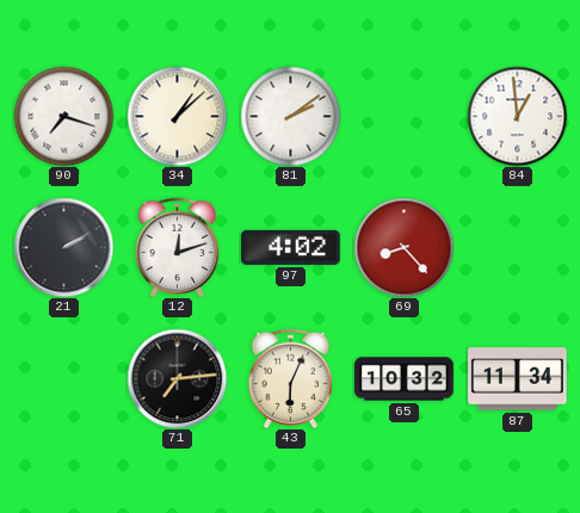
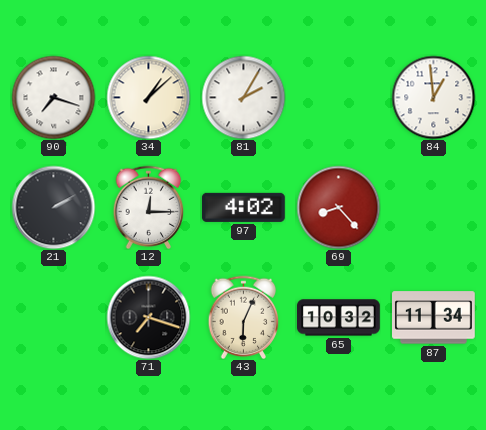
81: 2:09 -> 2:05 (243, 97)
12: 12:12 -> 12:15 (149, 207)
71: 7:14 -> 7:18 (148, 317)
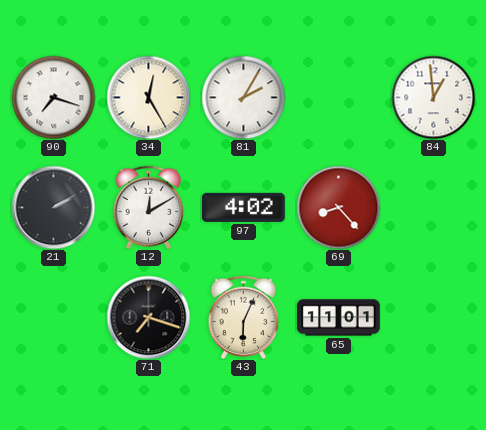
34: 1:08 -> 12:25 (148, 97)
12: 12:15 -> 12:10 (149, 207)
65: 10:32 -> 11:01 (339, 318)
87: 11:34 -> none (434, 318)
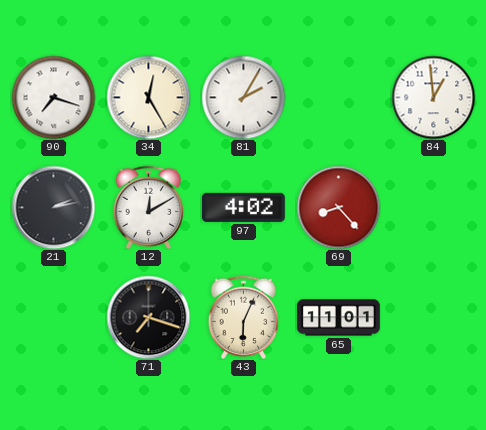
21: 2:10 -> 2:13 (53, 207)
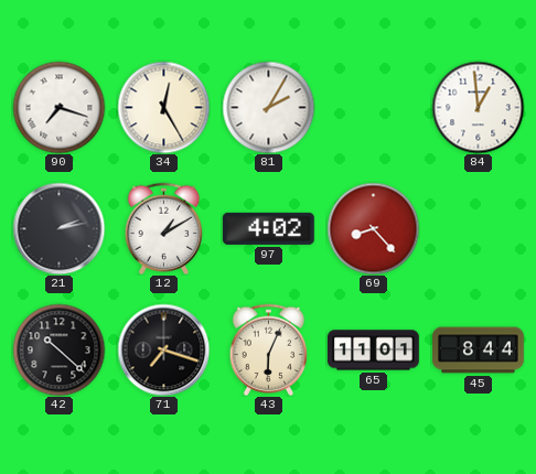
12: 12:10 -> 1:10 (164, 228)
42: none -> 10:22 (58, 349)
45: none -> 8:44 (479, 351)
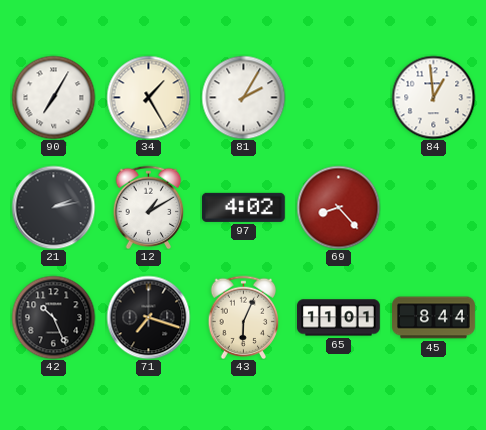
90: 7:18 -> 7:05 (53, 97)
34: 12:25 -> 1:25 (148, 97)
42: 10:22 -> 10:26 (53, 317)
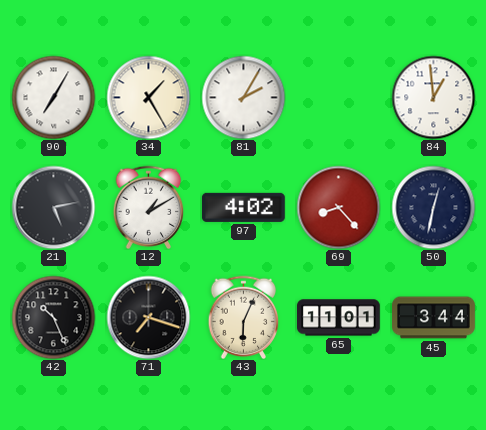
21: 2:13 -> 5:13 (53, 207)
50: none -> 12:32 (433, 207)
45: 8:44 -> 3:44 (434, 318)
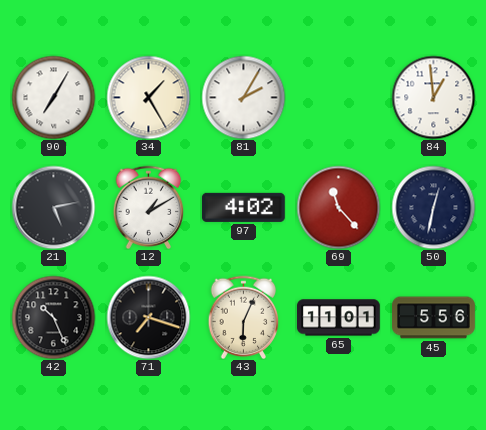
69: 8:23 -> 11:23 (338, 207)
45: 3:44 -> 5:56 (434, 318)
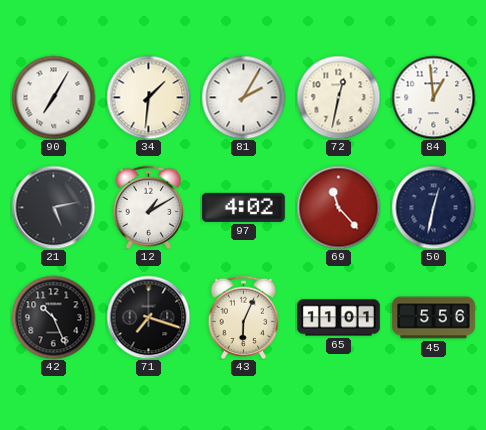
34: 1:25 -> 1:31 (148, 97)
72: none -> 12:32 (338, 97)
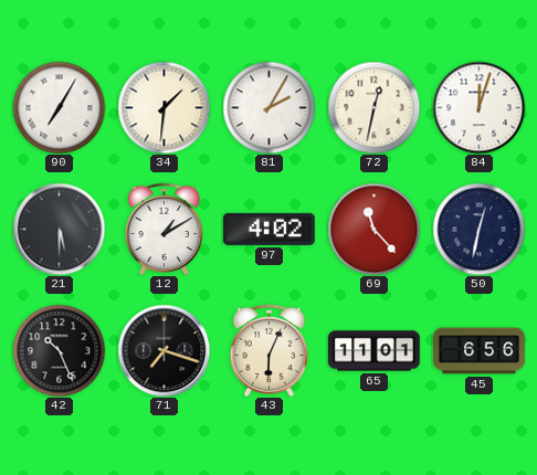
84: 12:59 -> 12:03 (478, 107)
21: 5:13 -> 5:30 (59, 229)
45: 5:56 -> 6:56 (480, 351)
